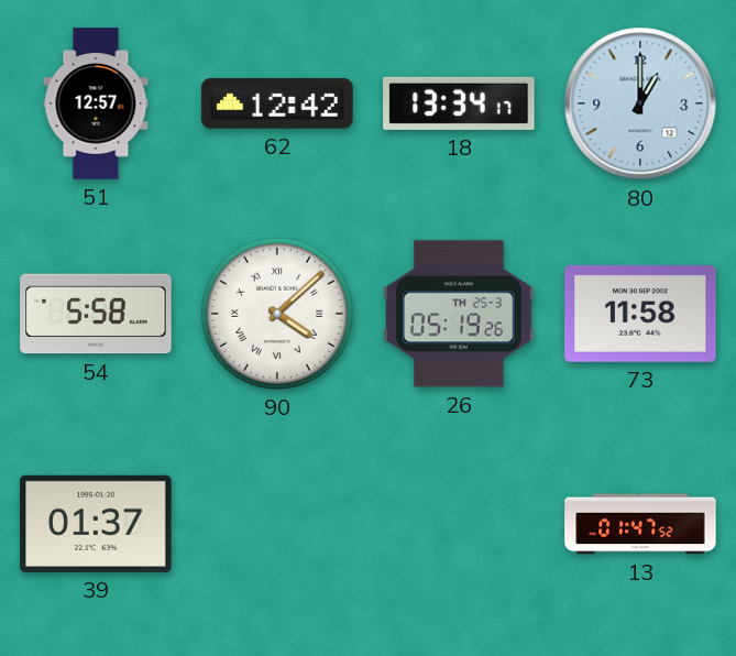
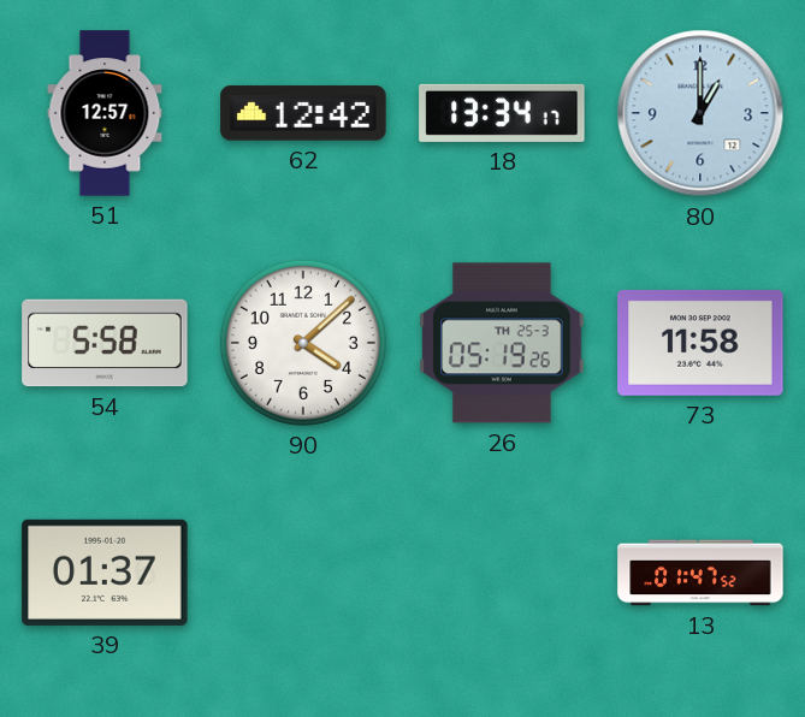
90 numerals: Roman -> Arabic (303, 343)
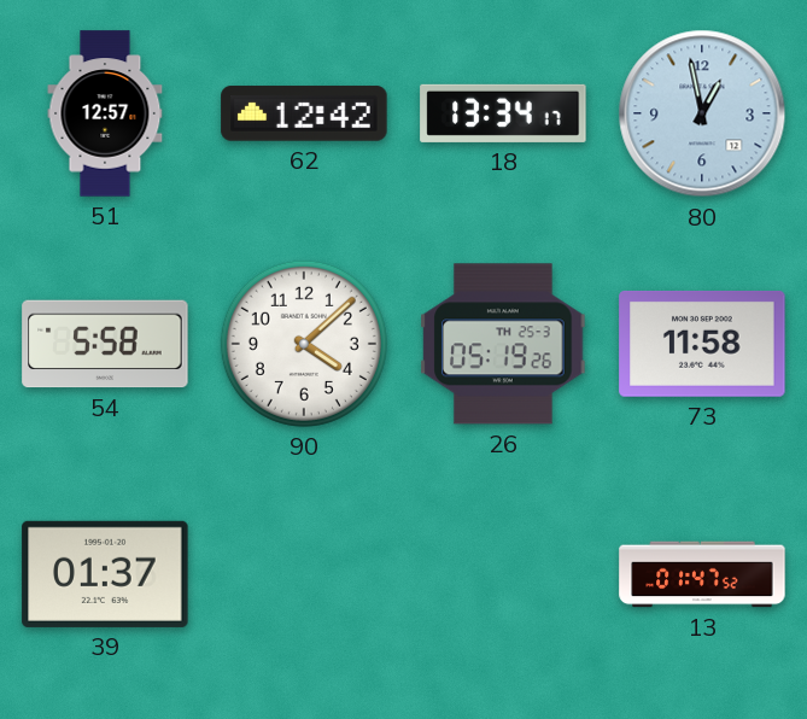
80: 1:00 -> 12:58 (702, 113)
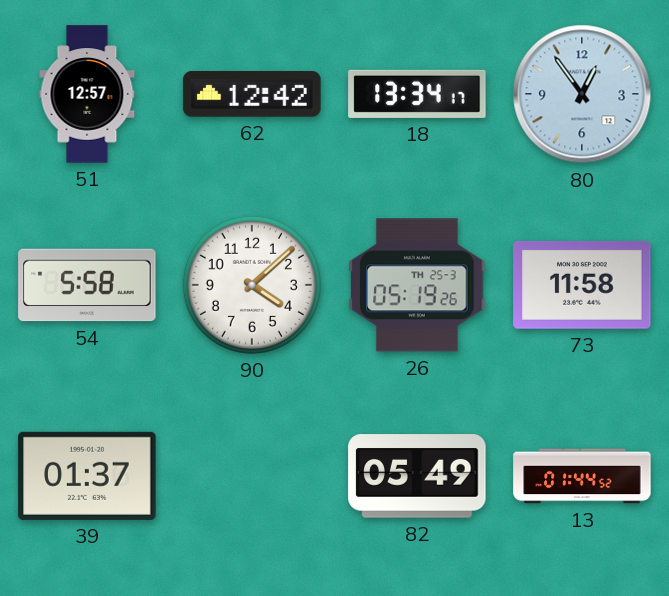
80: 12:58 -> 12:54 (582, 94)
82: none -> 05:49 (417, 476)
13: 01:47 -> 01:44 (582, 476)
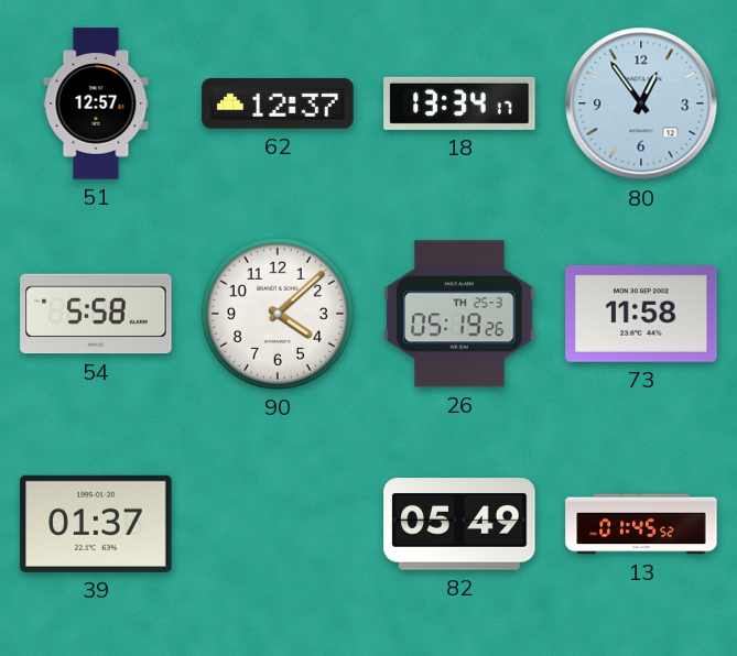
62: 12:42 -> 12:37 (278, 103)
13: 01:44 -> 01:45 (641, 524)
